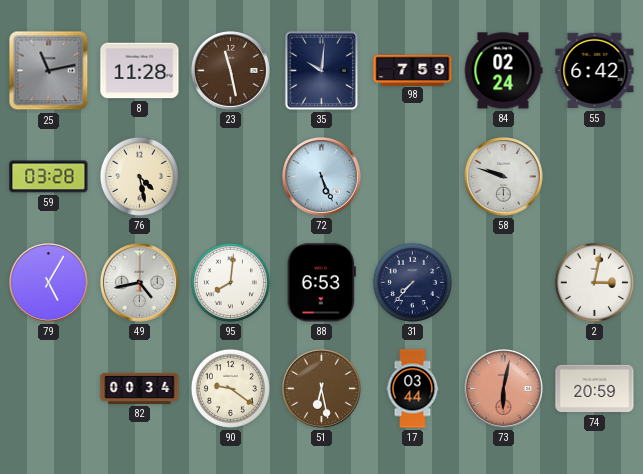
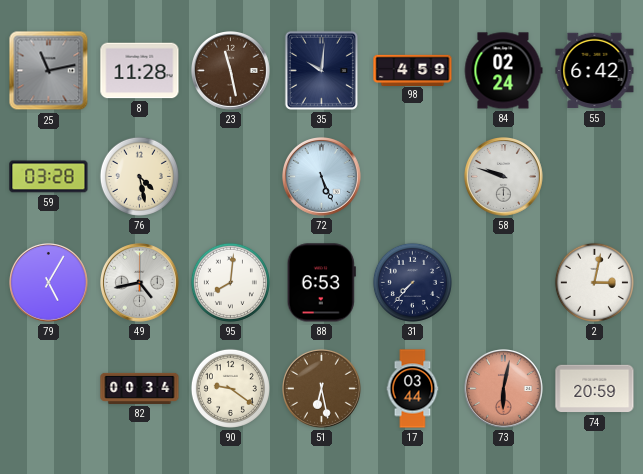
98: 7:59 -> 4:59 (413, 70)
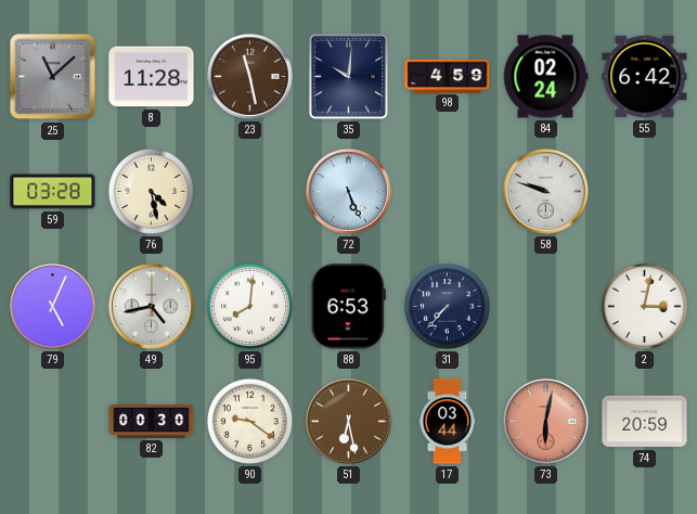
25: 11:13 -> 11:08 (53, 77)
79: 5:05 -> 5:04 (53, 307)
82: 00:34 -> 00:30 (152, 421)
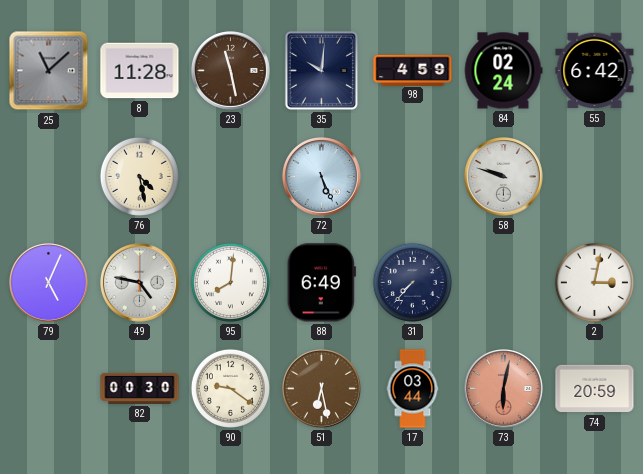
59: 03:28 -> none (53, 192)
49: 4:43 -> 4:47 (140, 283)
88: 6:53 -> 6:49 (321, 283)
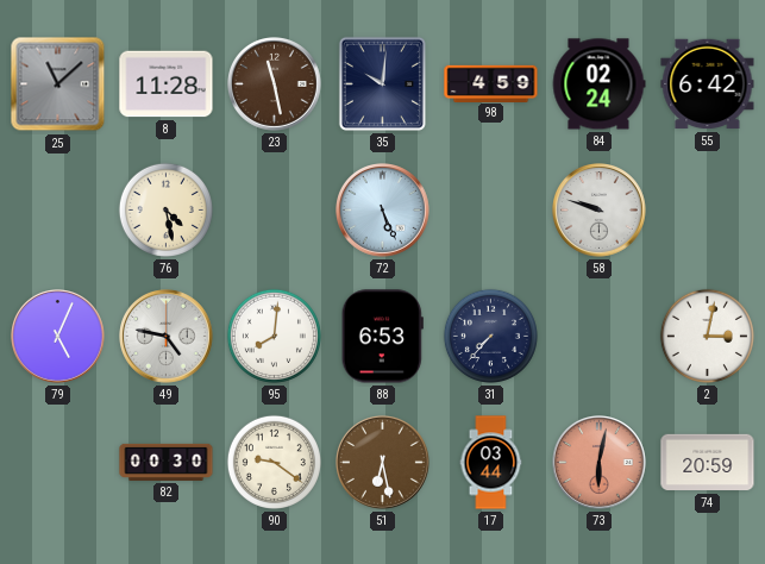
88: 6:49 -> 6:53 (382, 337)
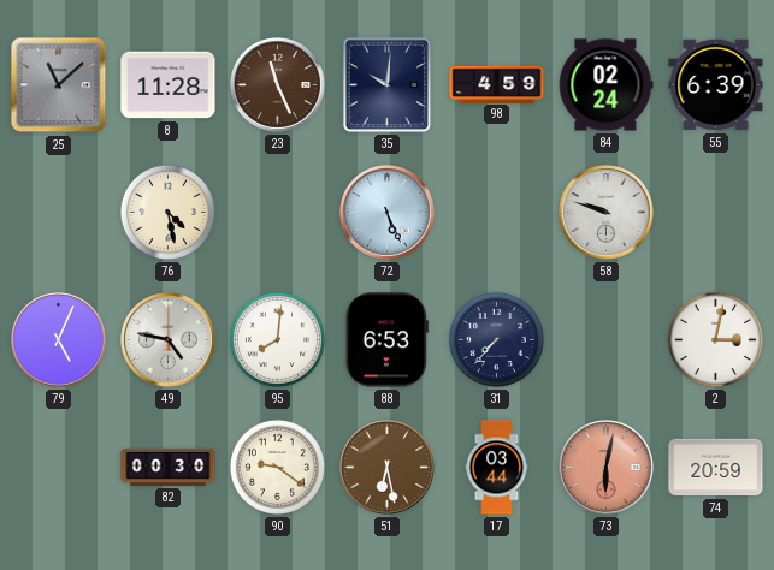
23: 11:28 -> 11:26 (278, 85)
55: 6:42 -> 6:39 (716, 85)
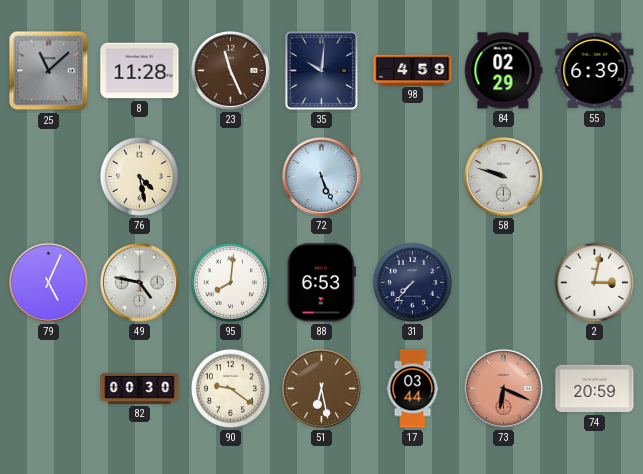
84: 02:24 -> 02:29 (503, 71)
73: 6:02 -> 6:19 (504, 389)
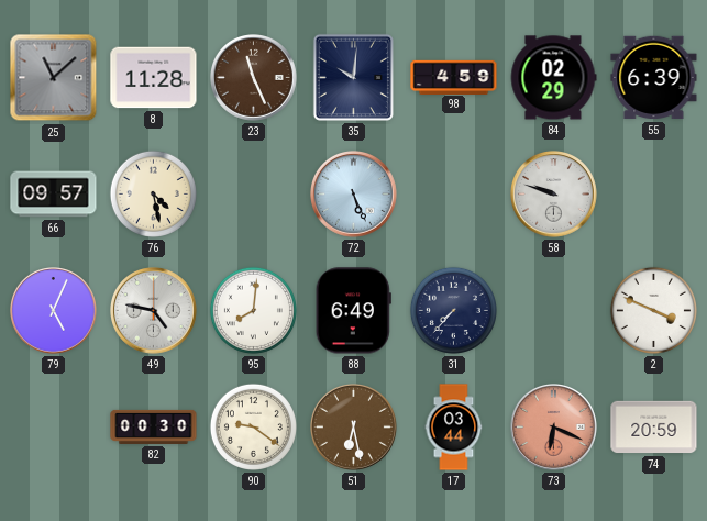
66: none -> 09:57 (54, 195)
88: 6:53 -> 6:49 (353, 311)
2: 3:02 -> 3:49 (653, 310)
